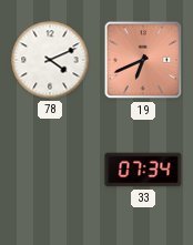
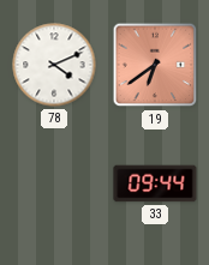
19: 6:41 -> 6:39 (155, 65)
33: 07:34 -> 09:44 (155, 183)
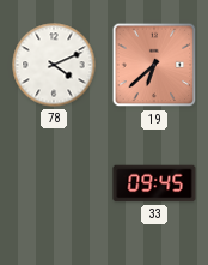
19: 6:39 -> 6:38 (154, 65)
33: 09:44 -> 09:45 (154, 183)
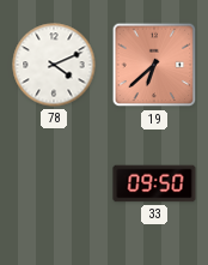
33: 09:45 -> 09:50 (154, 183)
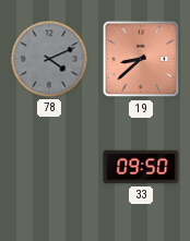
78 dial: white -> grey (49, 59)
19: 6:38 -> 8:38 (141, 59)
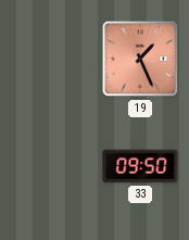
78: 4:11 -> none (49, 59)
19: 8:38 -> 1:26 (140, 59)
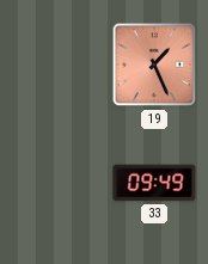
33: 09:50 -> 09:49 (154, 183)
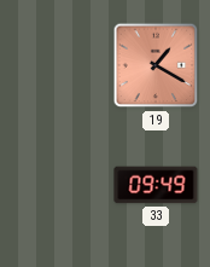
19: 1:26 -> 1:20 (156, 65)
